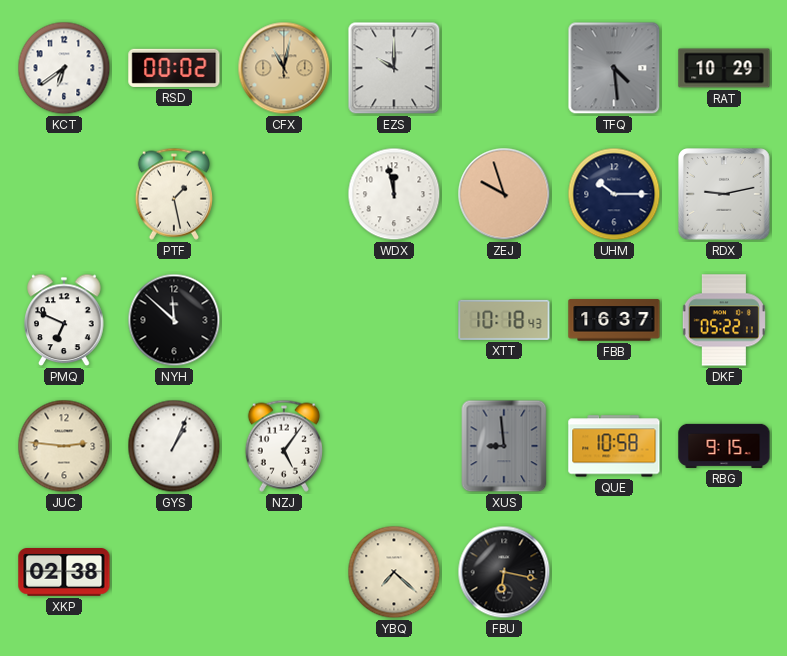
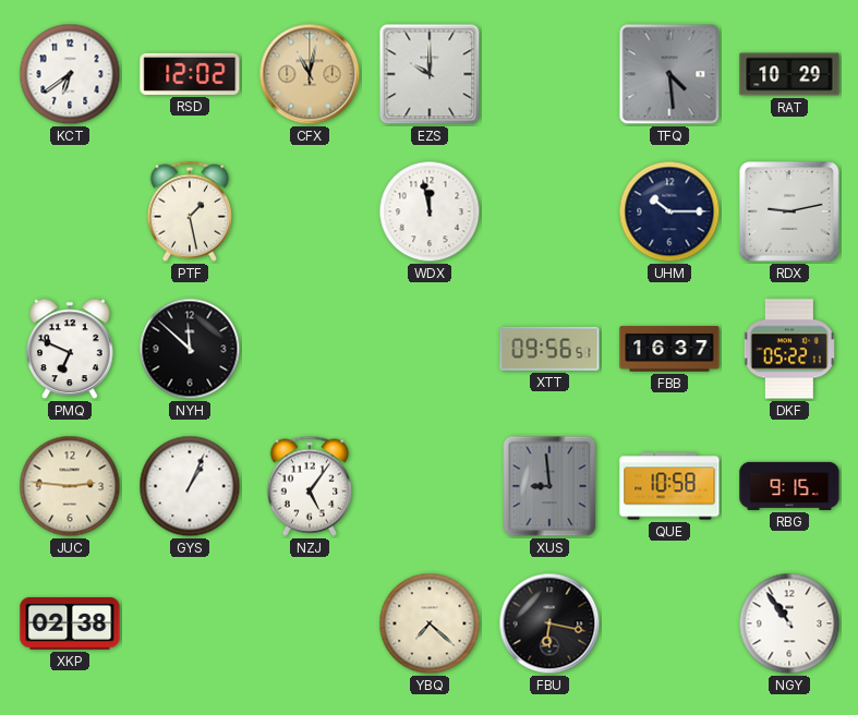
RSD: 00:02 -> 12:02 (190, 74)
ZEJ: 9:57 -> none (504, 194)
XTT: 10:18 -> 09:56 (549, 349)
NGY: none -> 10:54 (789, 623)
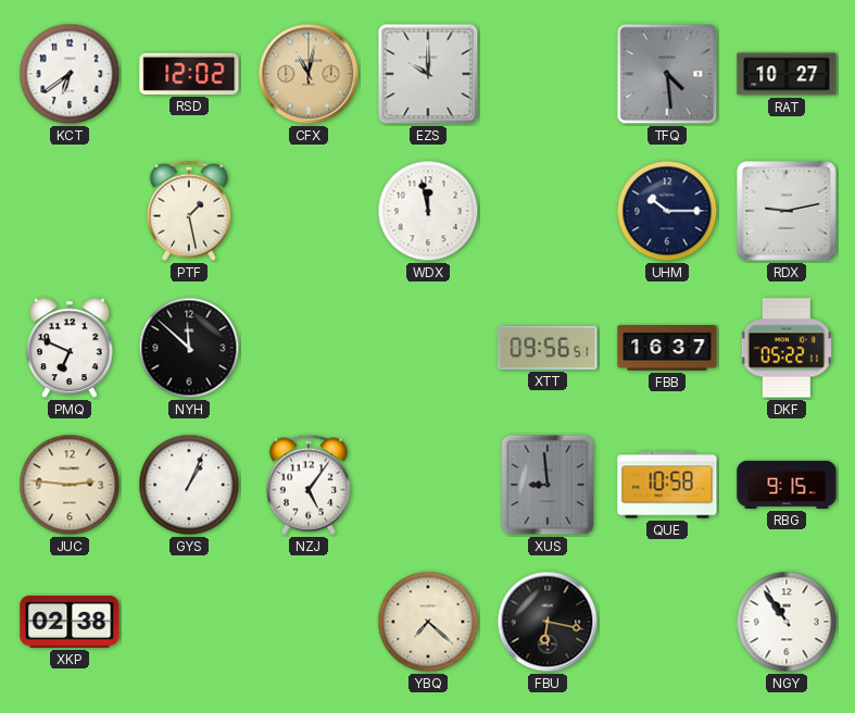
RAT: 10:29 -> 10:27 (787, 74)
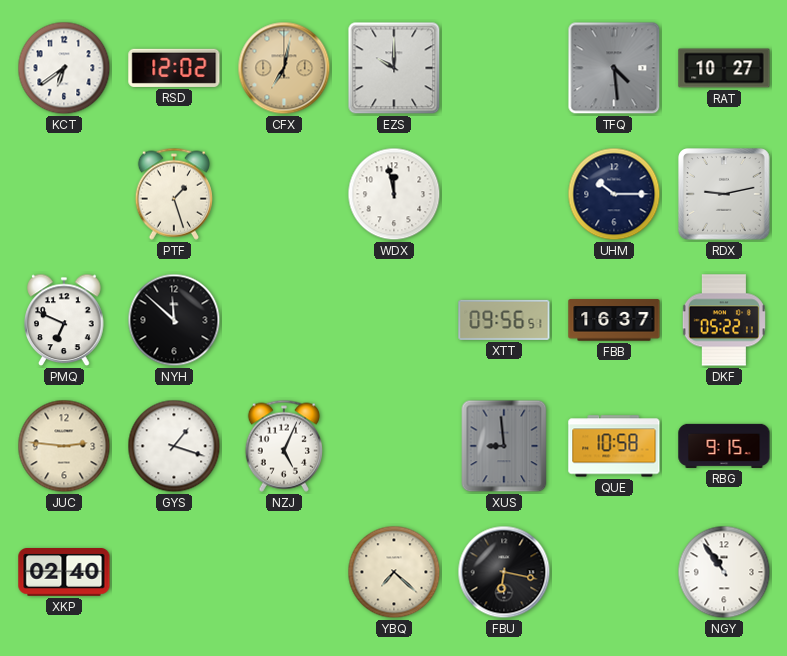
CFX: 11:02 -> 7:02 (284, 68)
PTF: 1:28 -> 1:27 (174, 194)
GYS: 1:04 -> 1:18 (174, 446)
NZJ: 5:06 -> 5:04 (284, 446)
XKP: 02:38 -> 02:40 (64, 573)
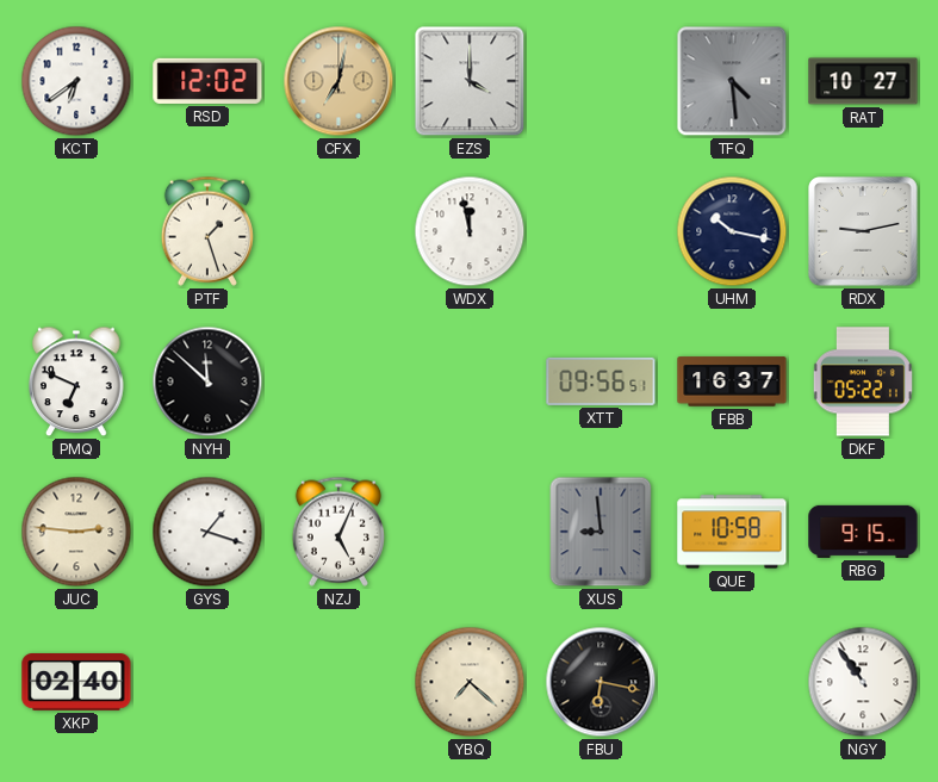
EZS: 10:00 -> 4:00 (470, 81)
UHM: 10:15 -> 10:17 (732, 231)
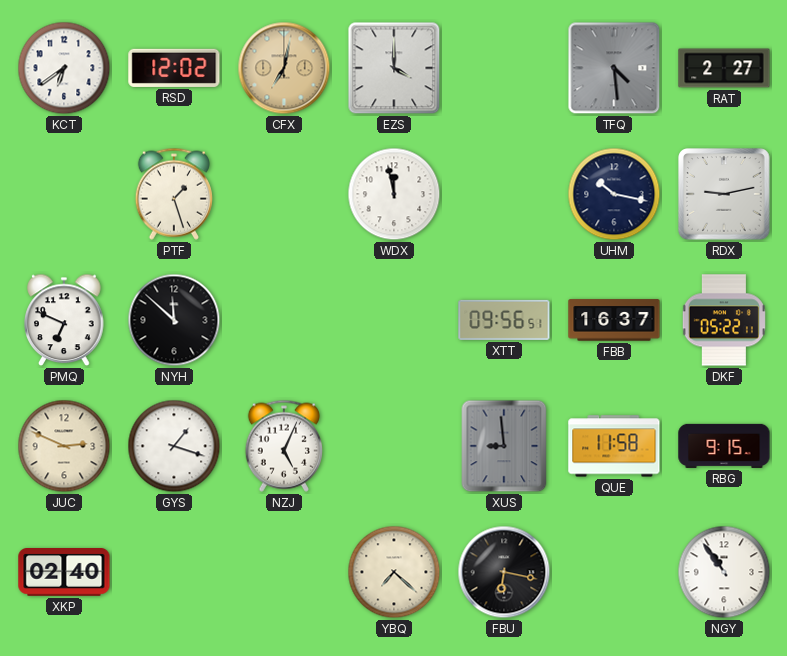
RAT: 10:27 -> 2:27 (724, 68)
JUC: 2:46 -> 2:49 (64, 446)
QUE: 10:58 -> 11:58 (614, 446)
